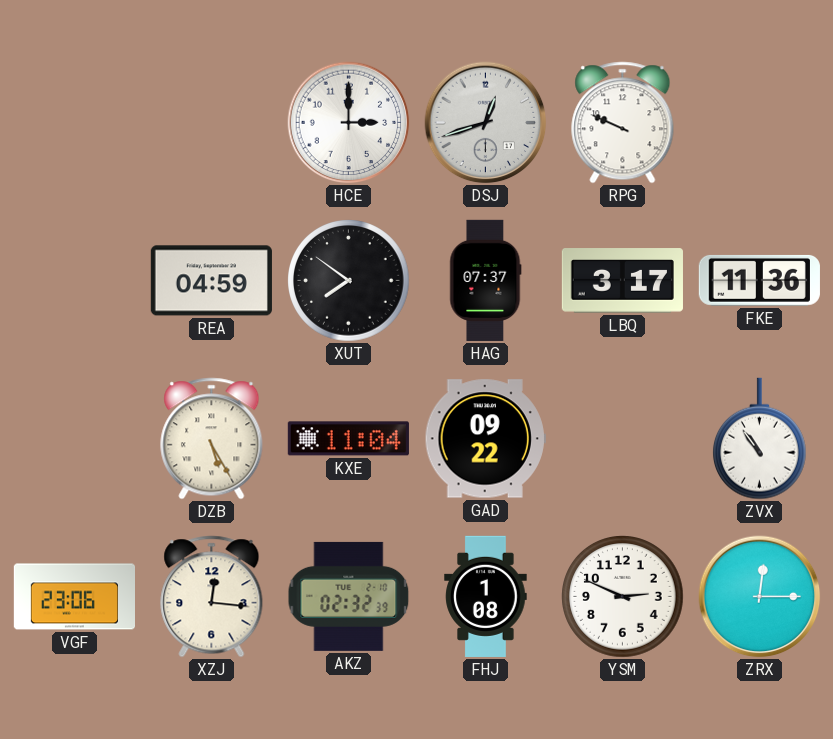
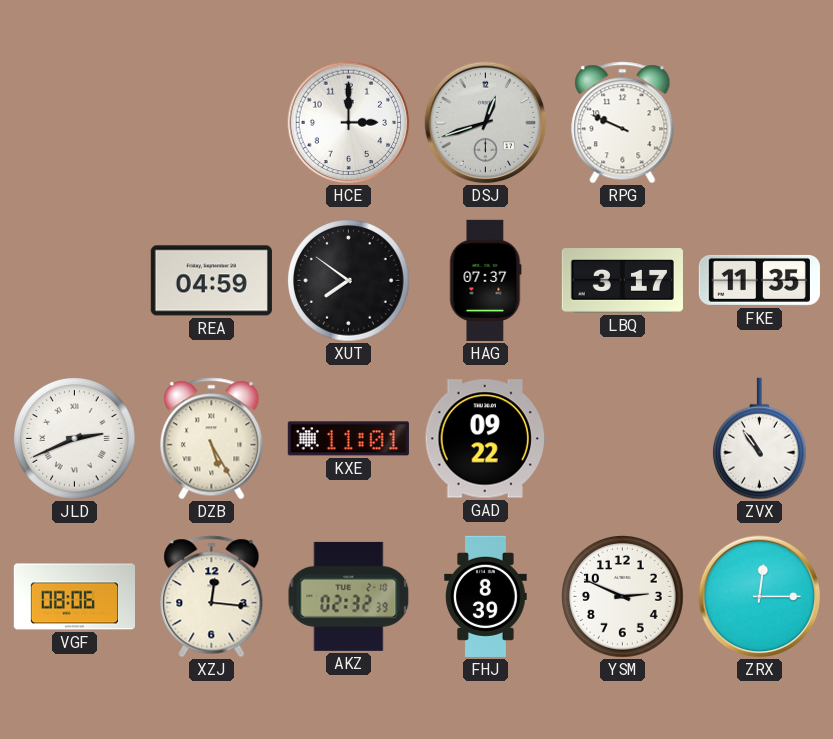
FKE: 11:36 -> 11:35 (759, 280)
JLD: none -> 2:41 (75, 439)
KXE: 11:04 -> 11:01 (348, 439)
VGF: 23:06 -> 08:06 (74, 597)
FHJ: 1:08 -> 8:39 (486, 596)
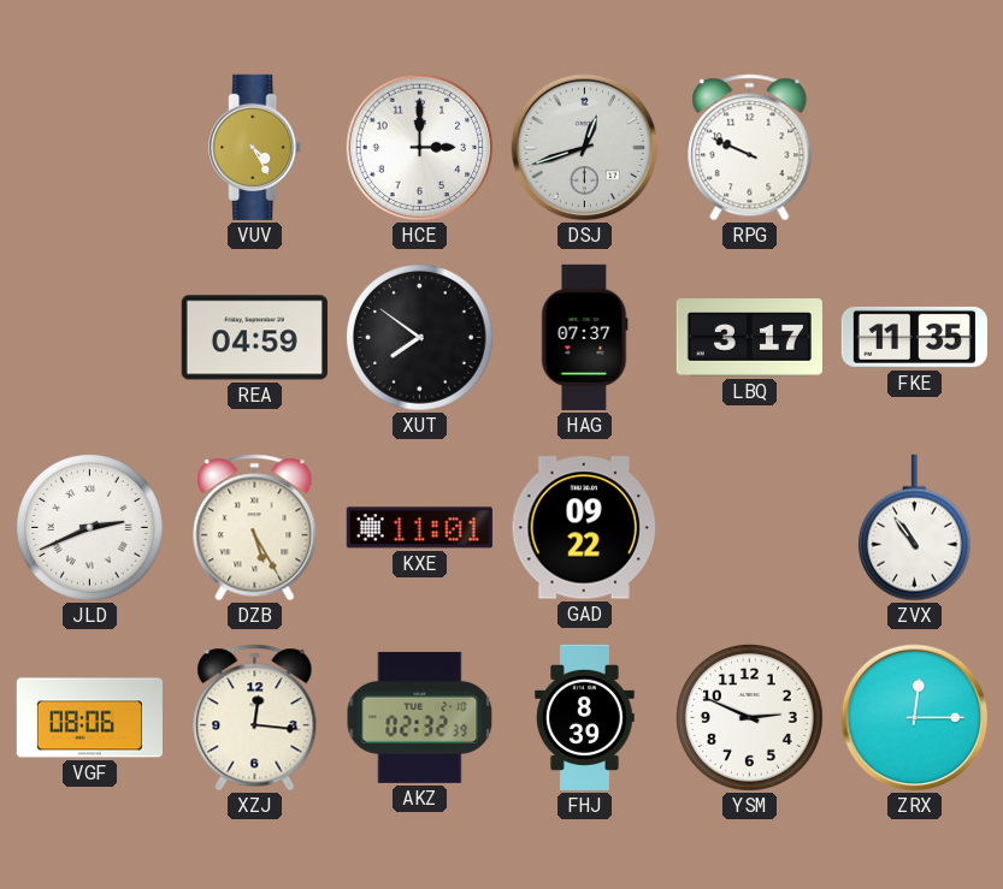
VUV: none -> 4:25 (255, 147)
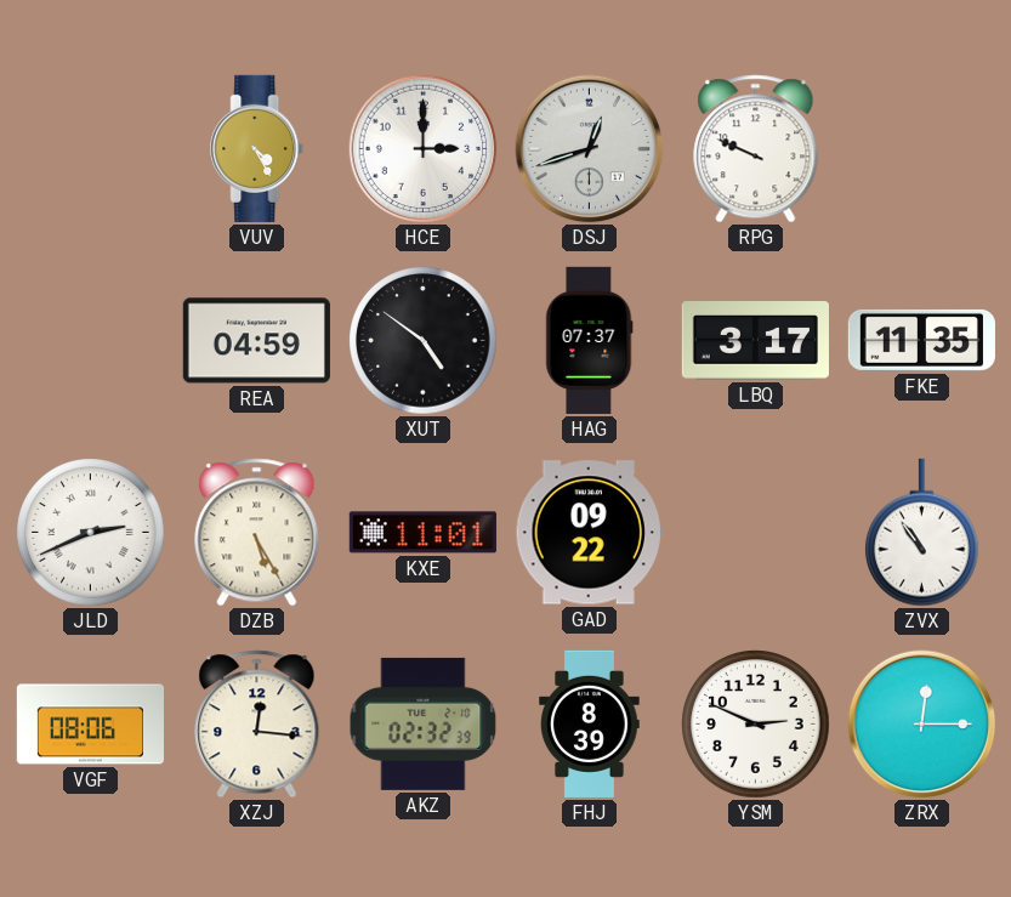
XUT: 7:51 -> 4:51 (424, 341)
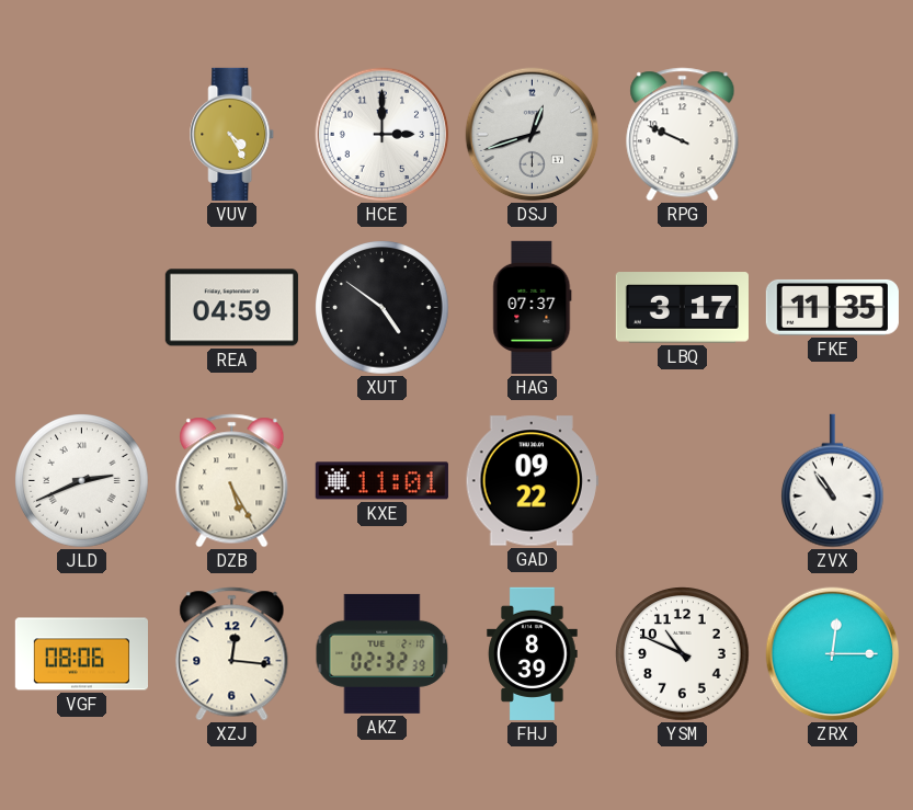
YSM: 2:49 -> 10:49 (683, 654)
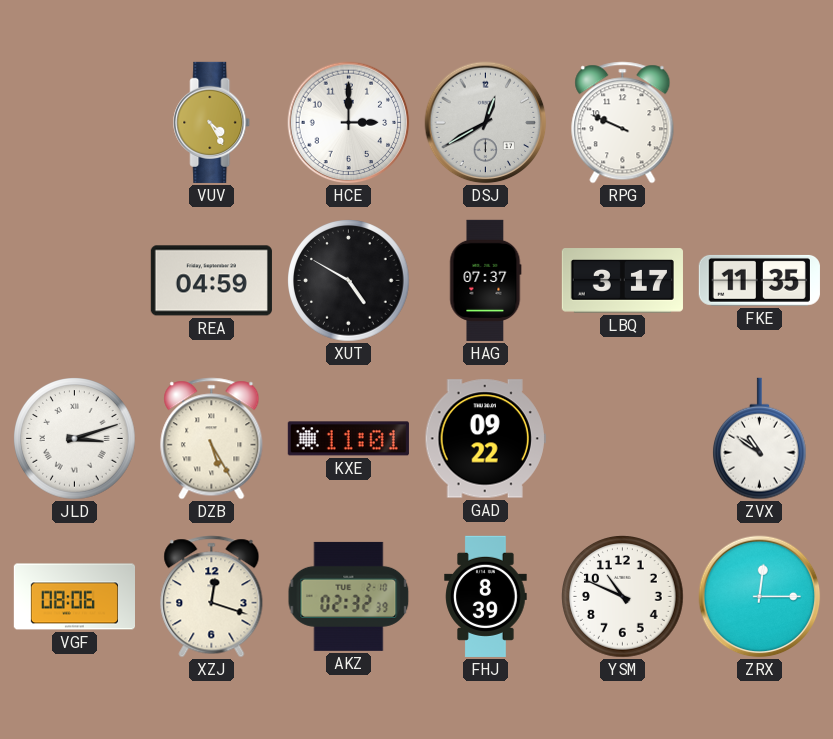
DSJ: 12:42 -> 12:40 (486, 123)
XUT: 4:51 -> 4:50 (349, 281)
JLD: 2:41 -> 3:12 (75, 439)
ZVX: 10:54 -> 10:51 (760, 439)
XZJ: 12:16 -> 12:18 (212, 597)
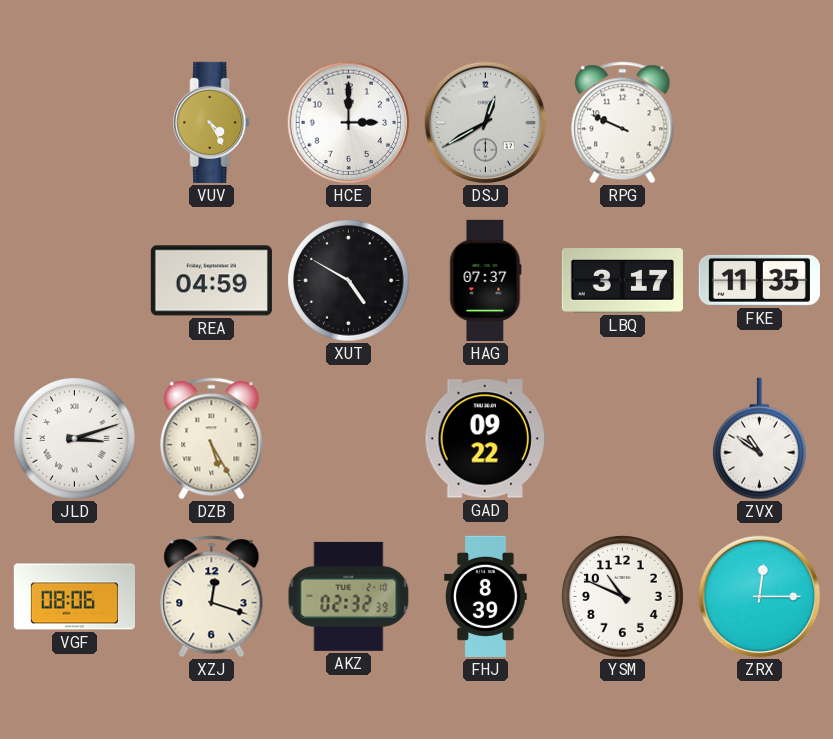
KXE: 11:01 -> none (348, 439)
